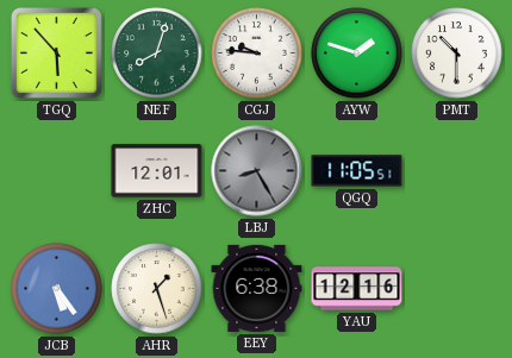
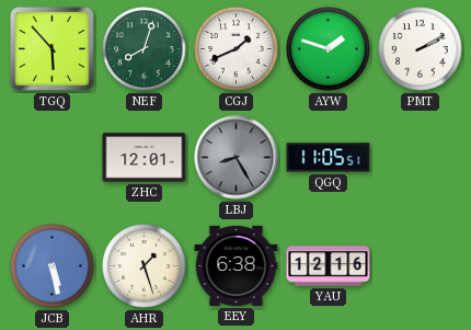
CGJ: 9:46 -> 1:41 (237, 49)
PMT: 10:30 -> 2:10 (421, 49)
JCB: 5:24 -> 5:28 (53, 266)
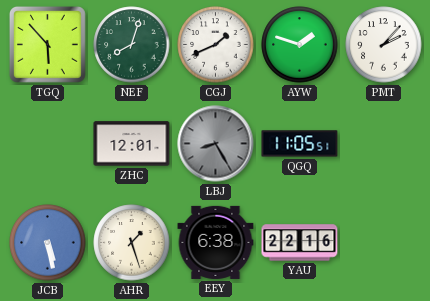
PMT: 2:10 -> 2:07 (384, 45)
YAU: 12:16 -> 22:16 (300, 243)
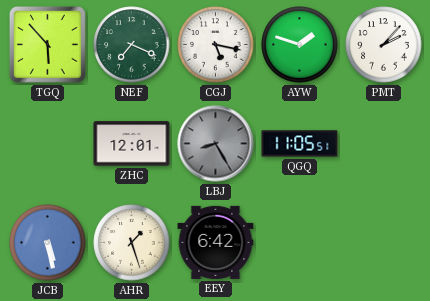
NEF: 8:03 -> 7:19 (132, 45)
CGJ: 1:41 -> 5:17 (216, 45)
EEY: 6:38 -> 6:42 (216, 242)
YAU: 22:16 -> none (300, 243)
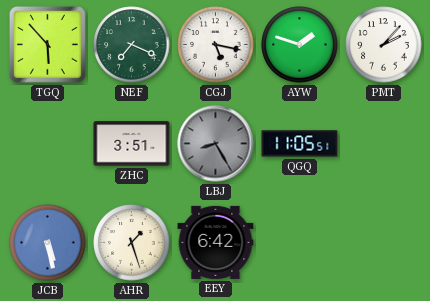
ZHC: 12:01 -> 3:51 (132, 144)
